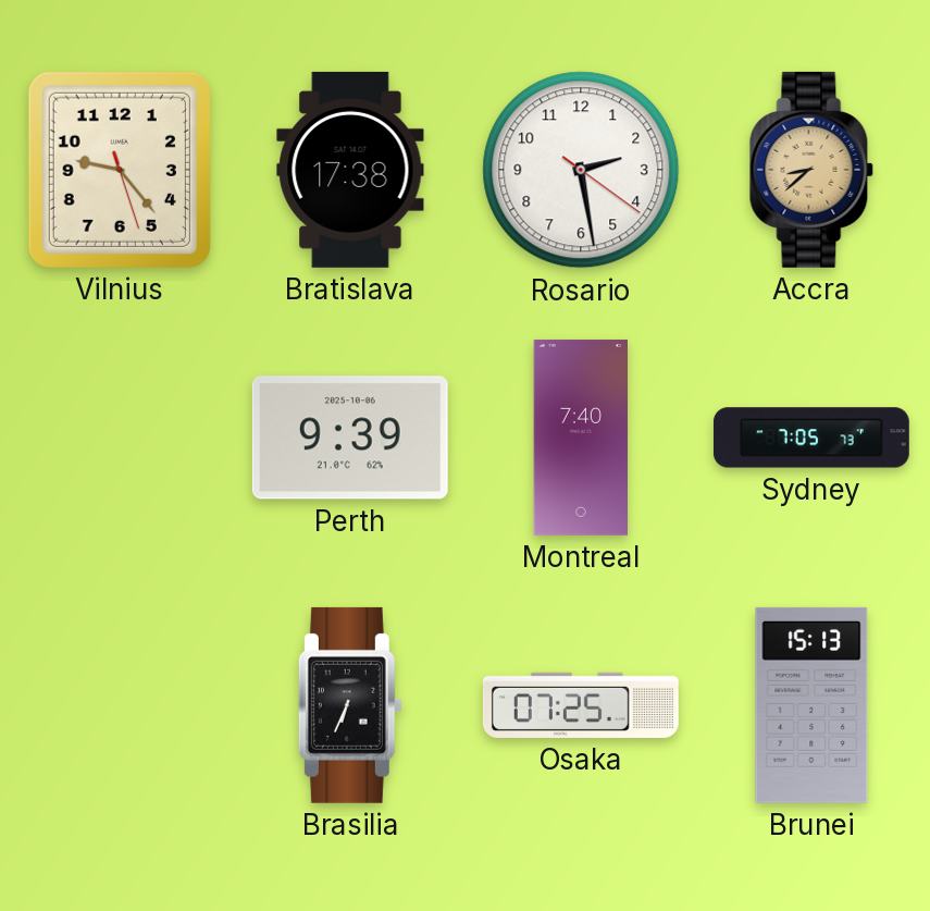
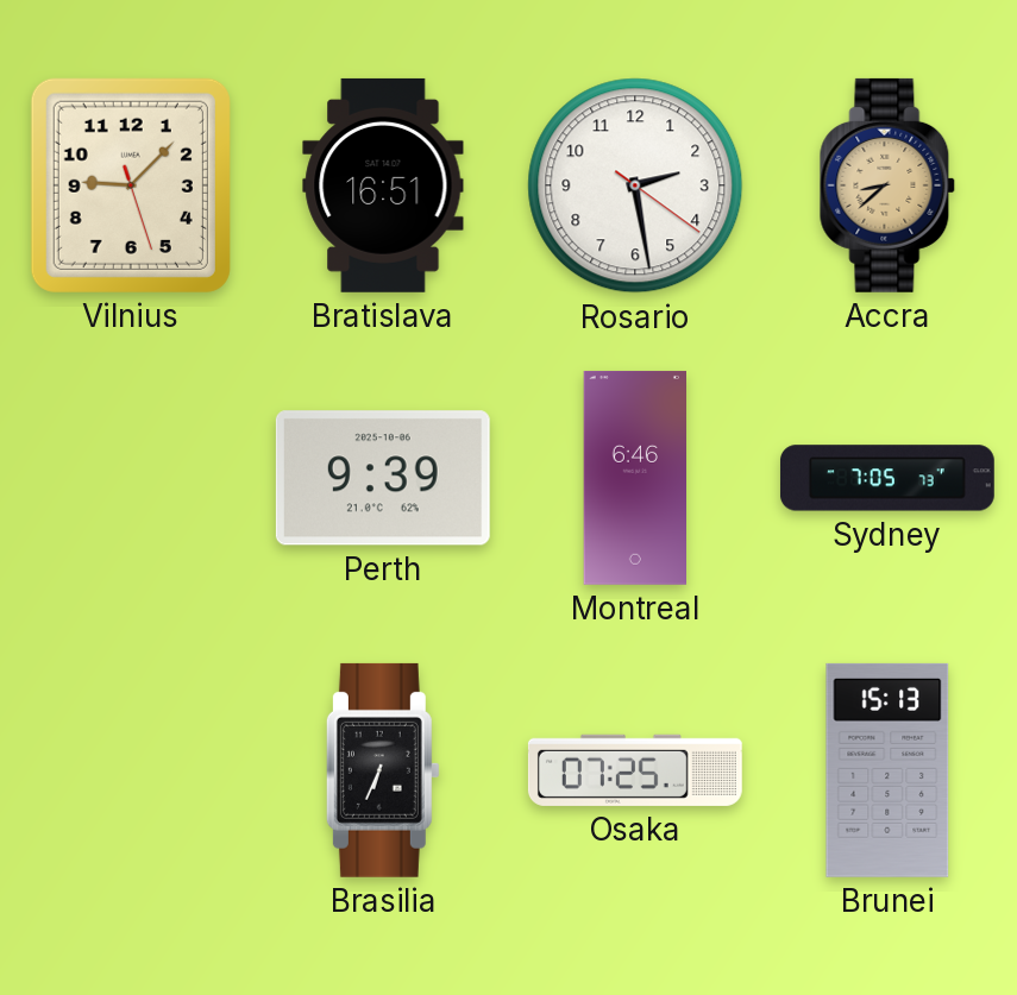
Vilnius: 9:23 -> 9:07 (131, 185)
Bratislava: 17:38 -> 16:51 (383, 185)
Montreal: 7:40 -> 6:46 (634, 478)
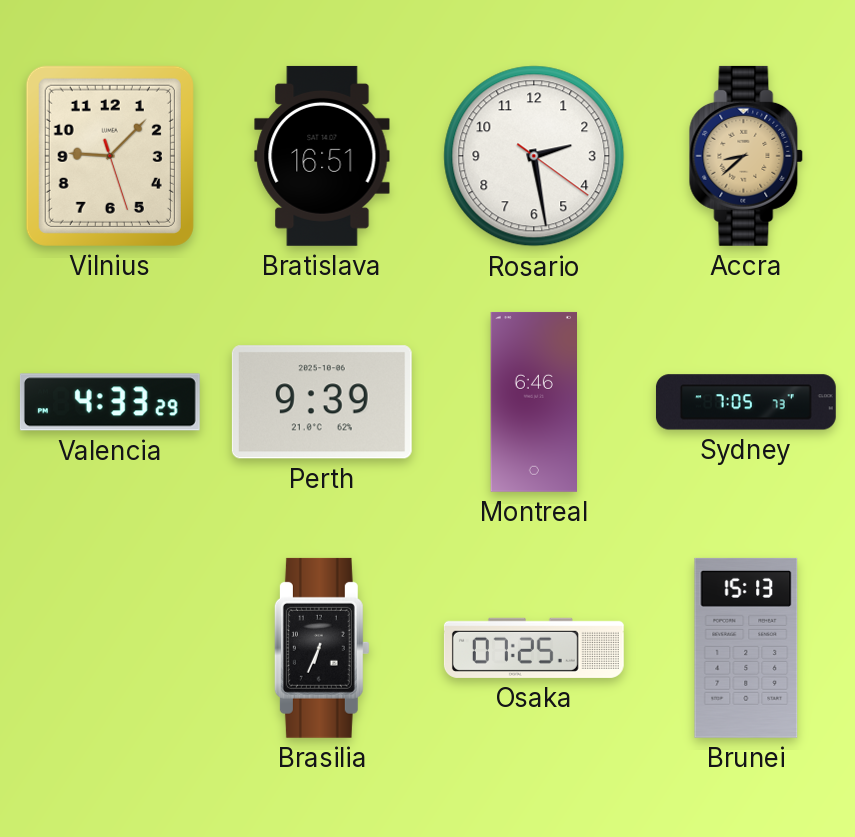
Valencia: none -> 4:33 (110, 402)
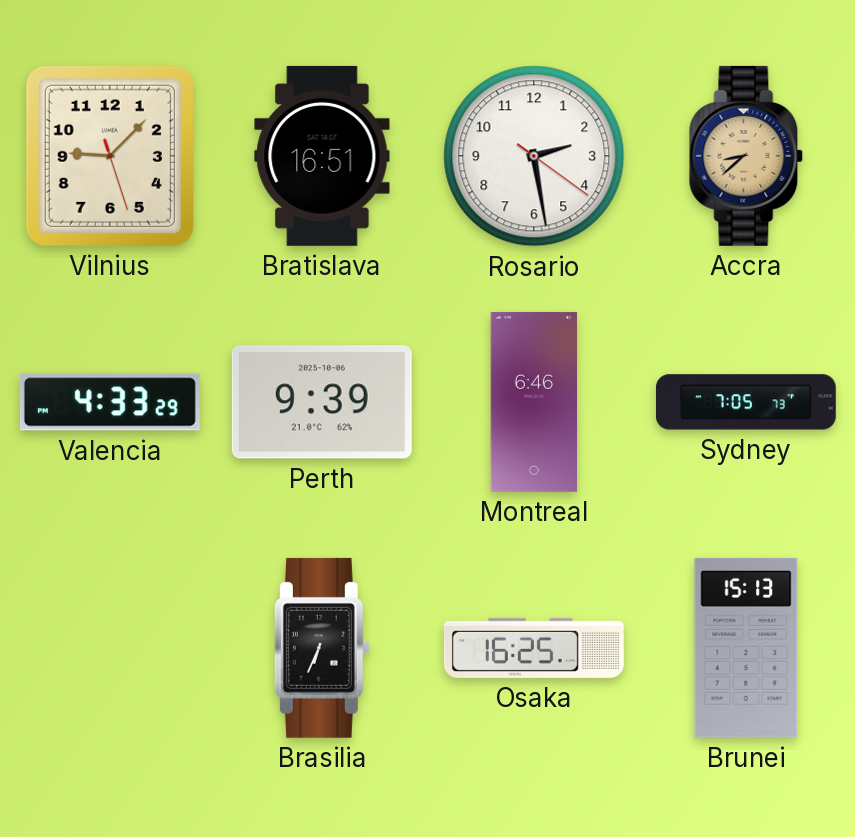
Osaka: 07:25 -> 16:25 (534, 648)
